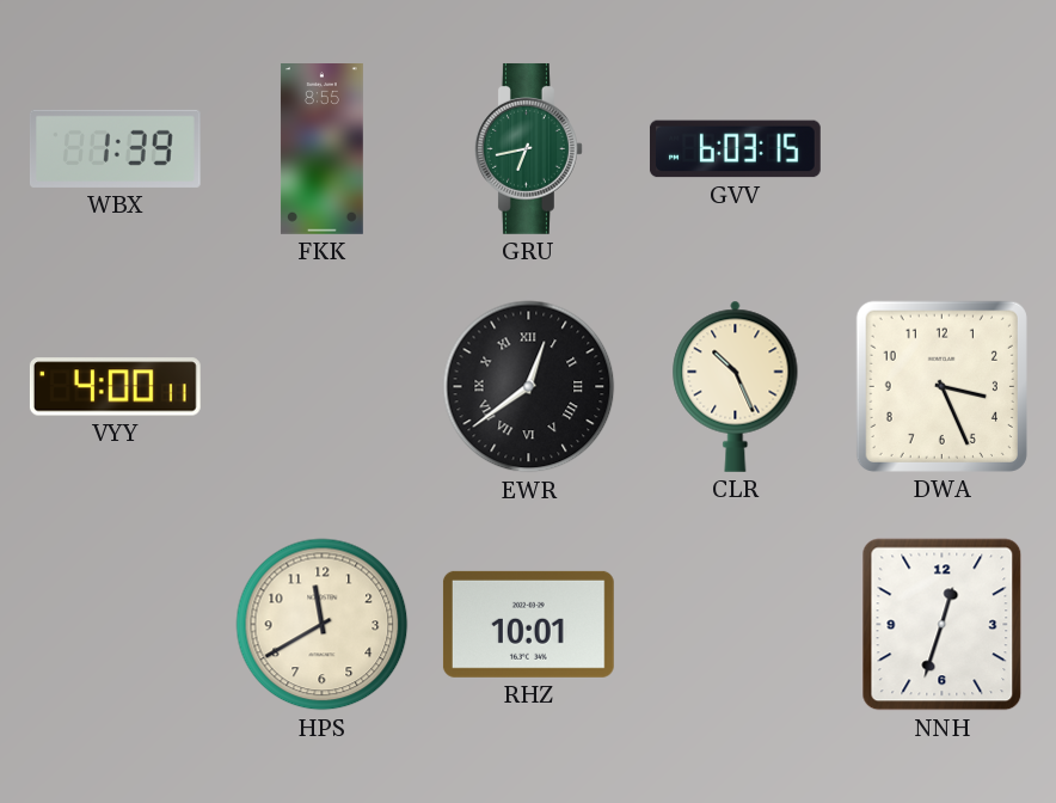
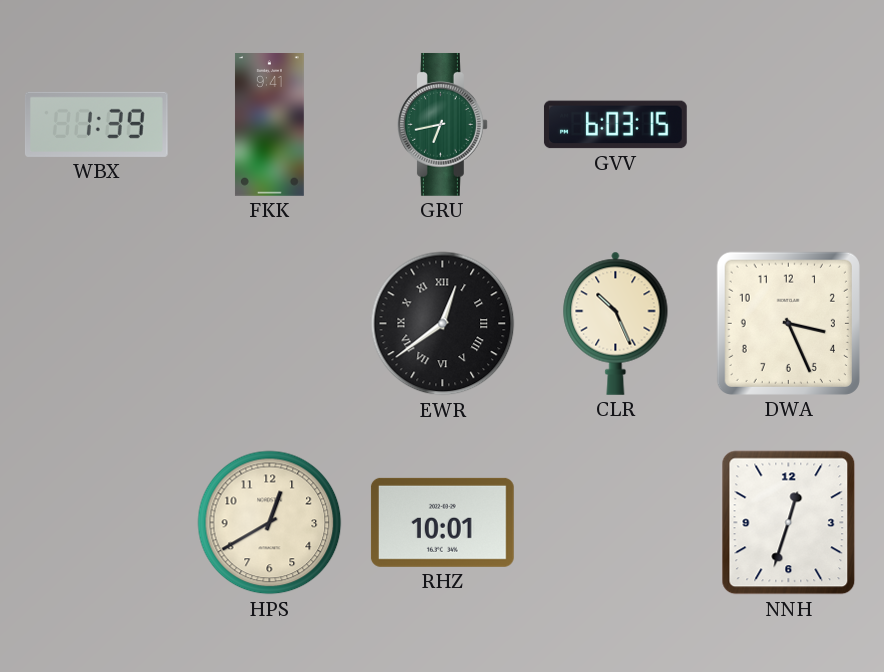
FKK: 8:55 -> 9:41 (269, 125)
VYY: 4:00 -> none (115, 387)
HPS: 11:40 -> 12:40 (270, 523)
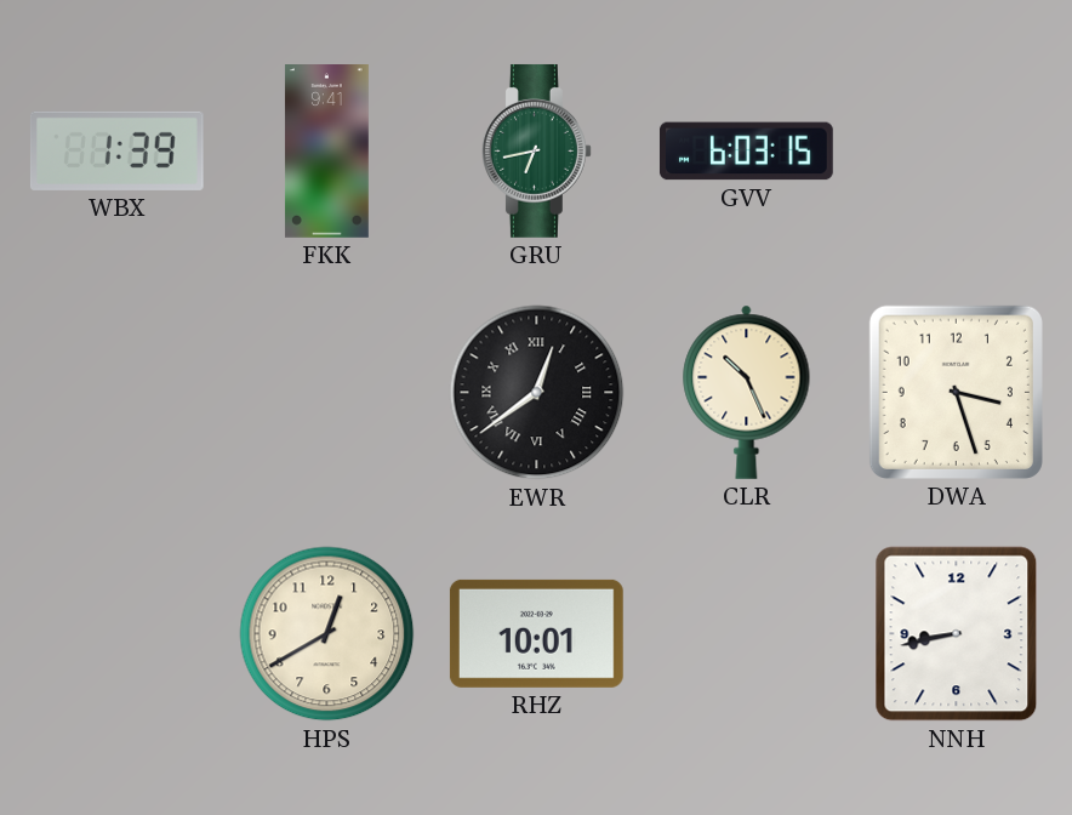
DWA: 3:26 -> 3:27 (956, 392)
NNH: 12:33 -> 8:43 (957, 634)
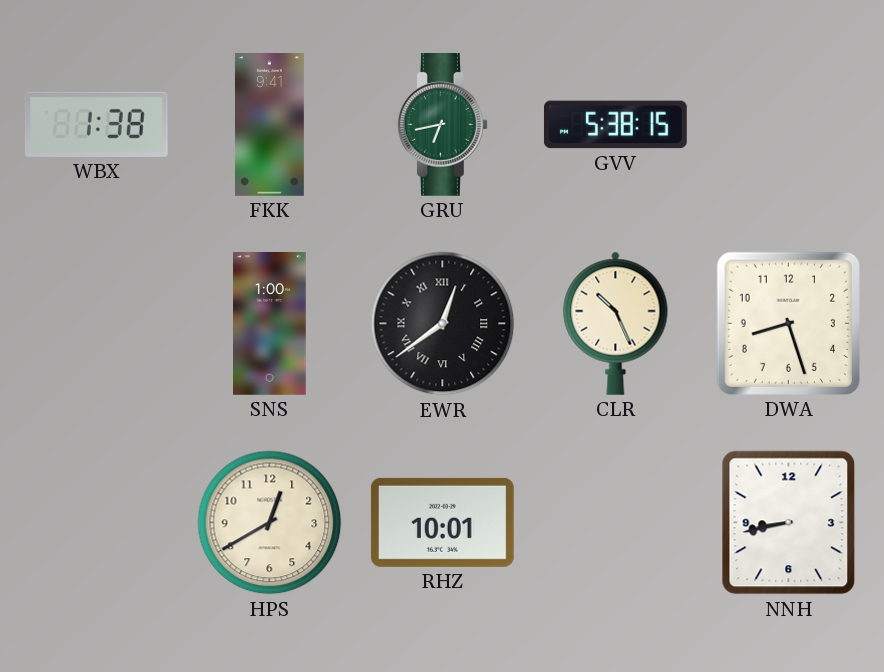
WBX: 1:39 -> 1:38 (96, 124)
GVV: 6:03 -> 5:38 (615, 125)
SNS: none -> 1:00 (270, 324)
DWA: 3:27 -> 8:27 (788, 323)
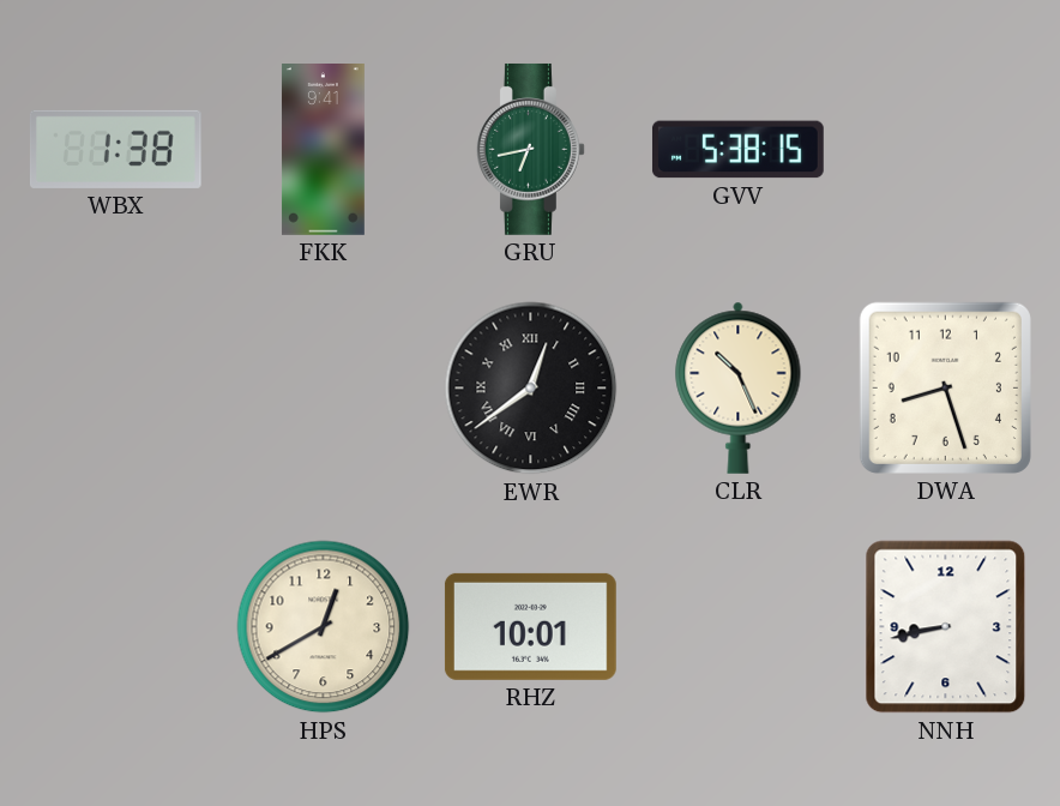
SNS: 1:00 -> none (270, 324)
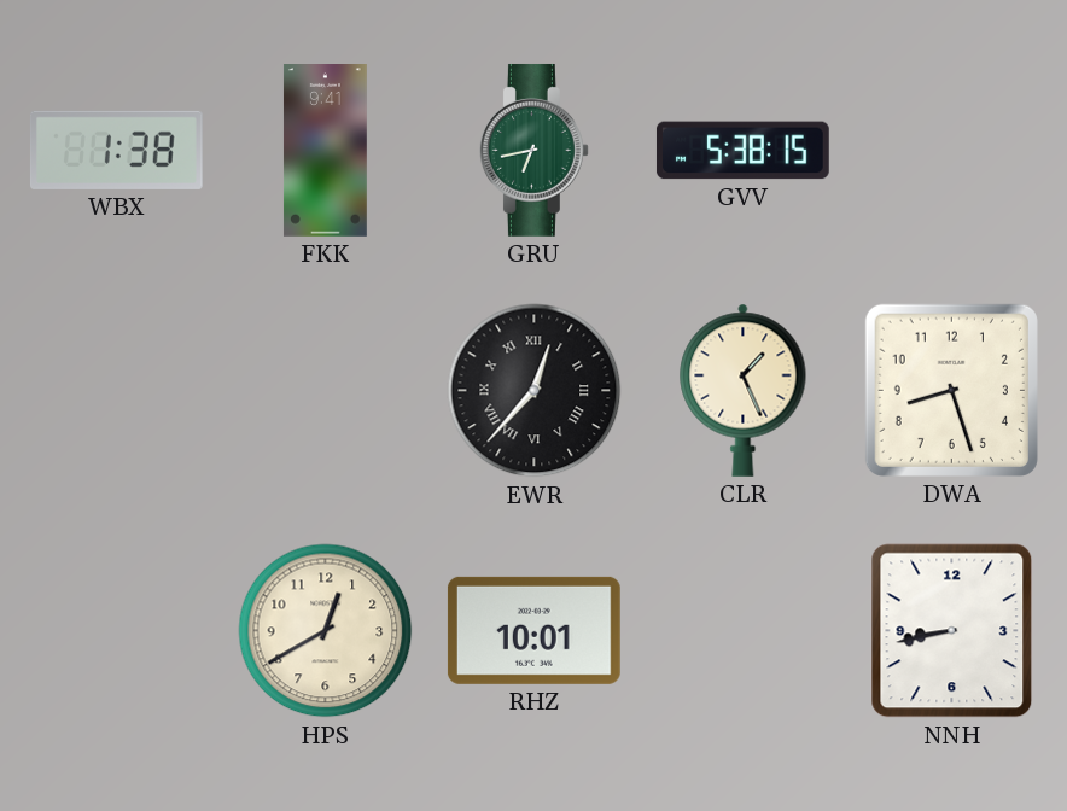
EWR: 12:39 -> 12:37 (535, 391)
CLR: 10:26 -> 1:26 (744, 390)
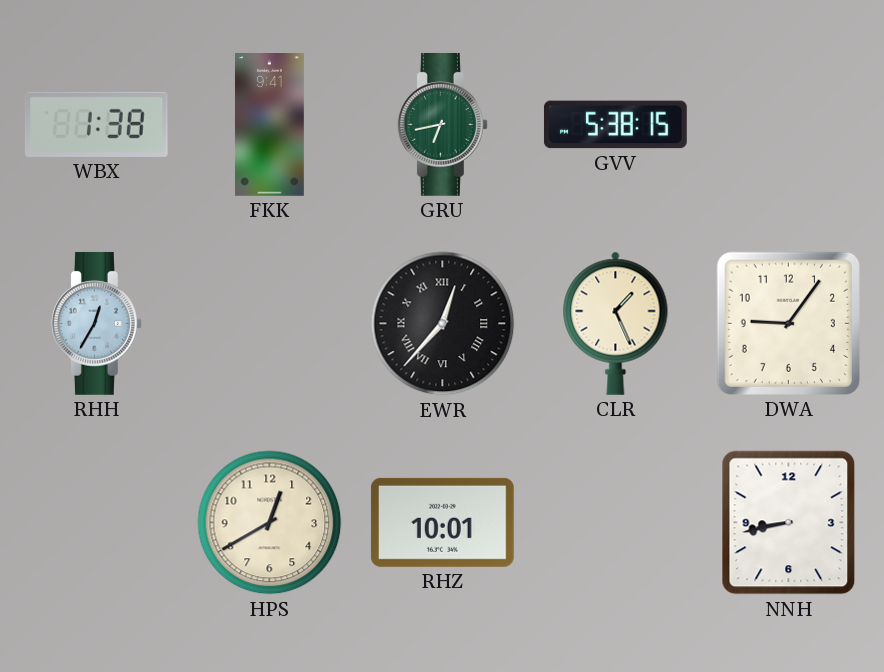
RHH: none -> 12:35 (96, 323)
DWA: 8:27 -> 9:06 (788, 323)
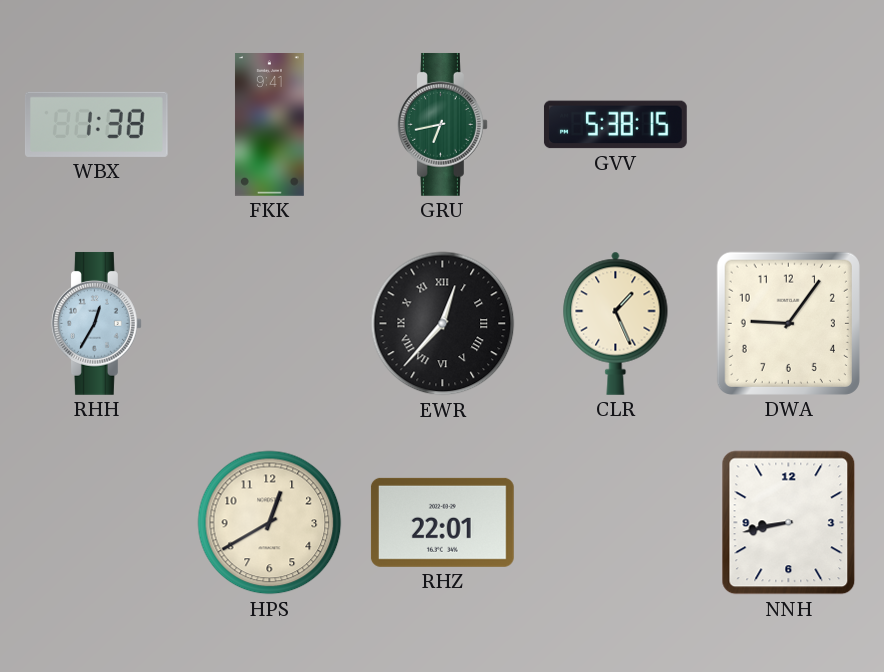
RHZ: 10:01 -> 22:01 (442, 522)
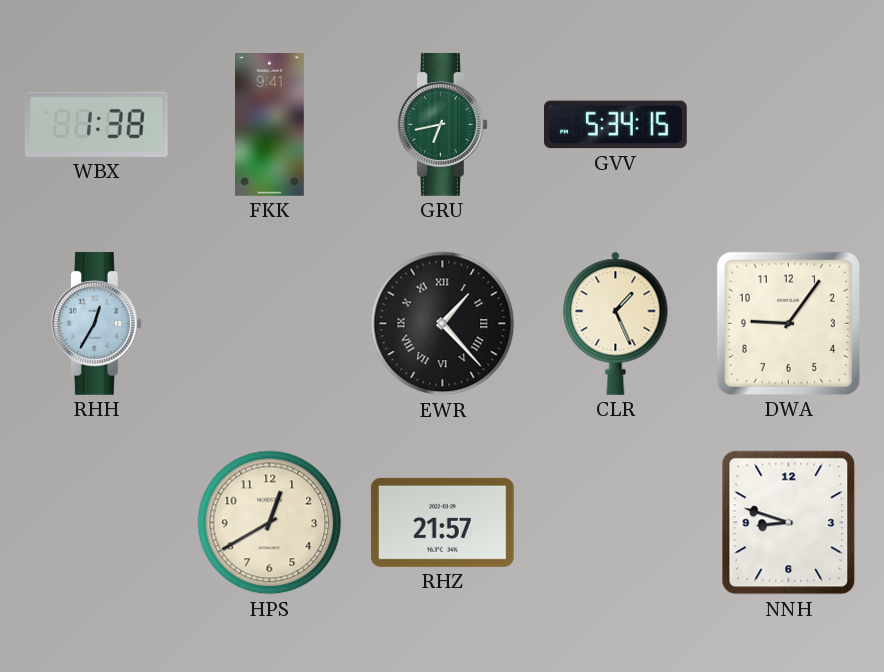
GVV: 5:38 -> 5:34 (615, 125)
EWR: 12:37 -> 1:23 (443, 324)
RHZ: 22:01 -> 21:57 (442, 522)
NNH: 8:43 -> 8:48 (789, 523)
